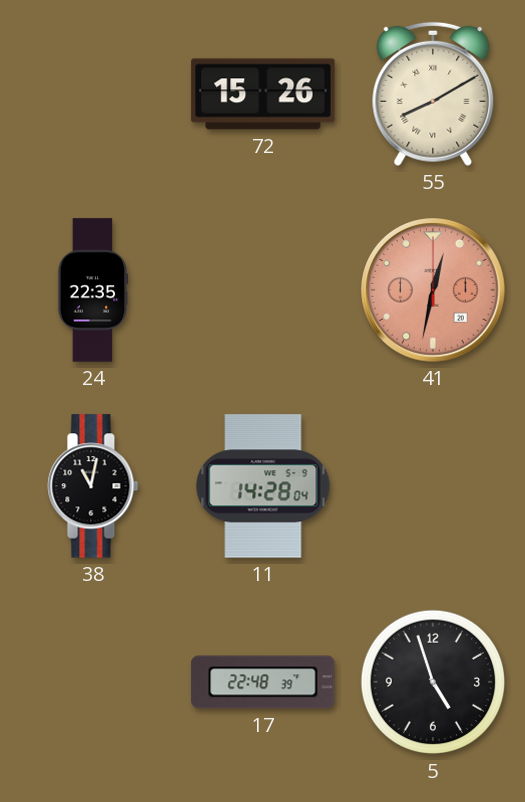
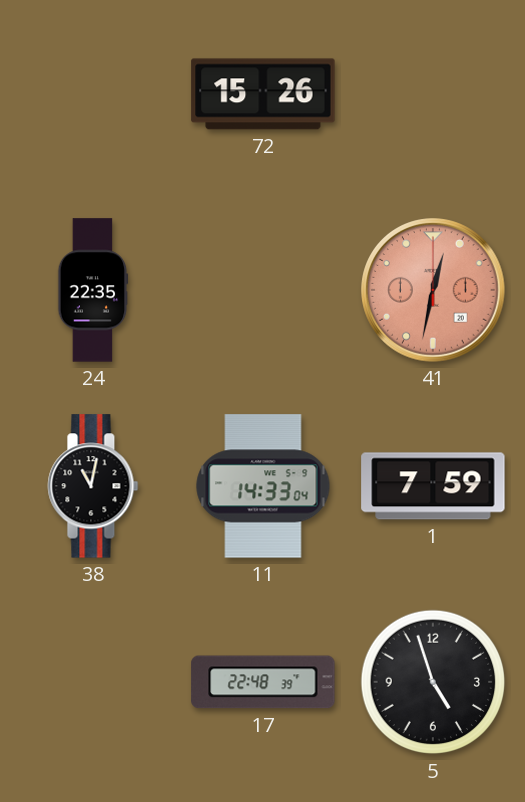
55: 8:10 -> none (433, 94)
11: 14:28 -> 14:33 (263, 486)
1: none -> 7:59 (433, 486)
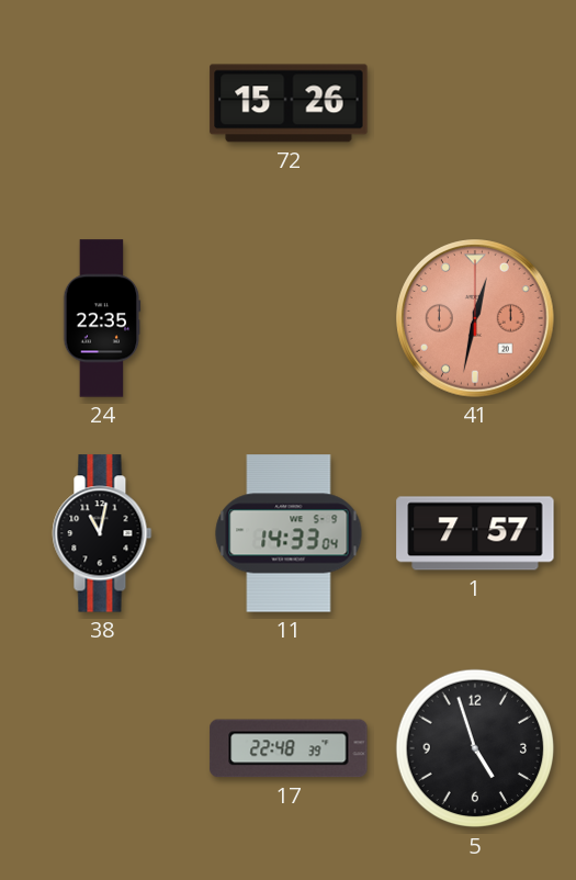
1: 7:59 -> 7:57 (475, 533)
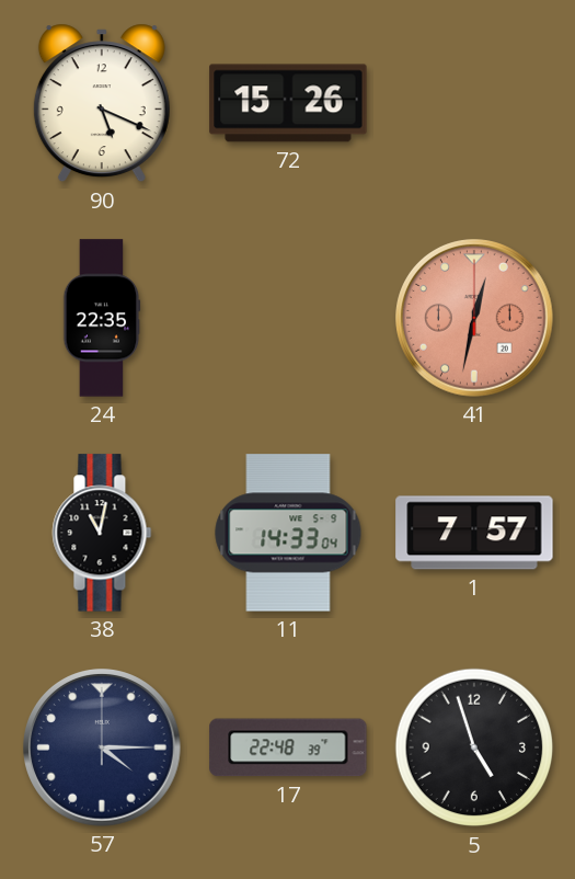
90: none -> 5:19 (102, 103)
57: none -> 4:15 (103, 749)
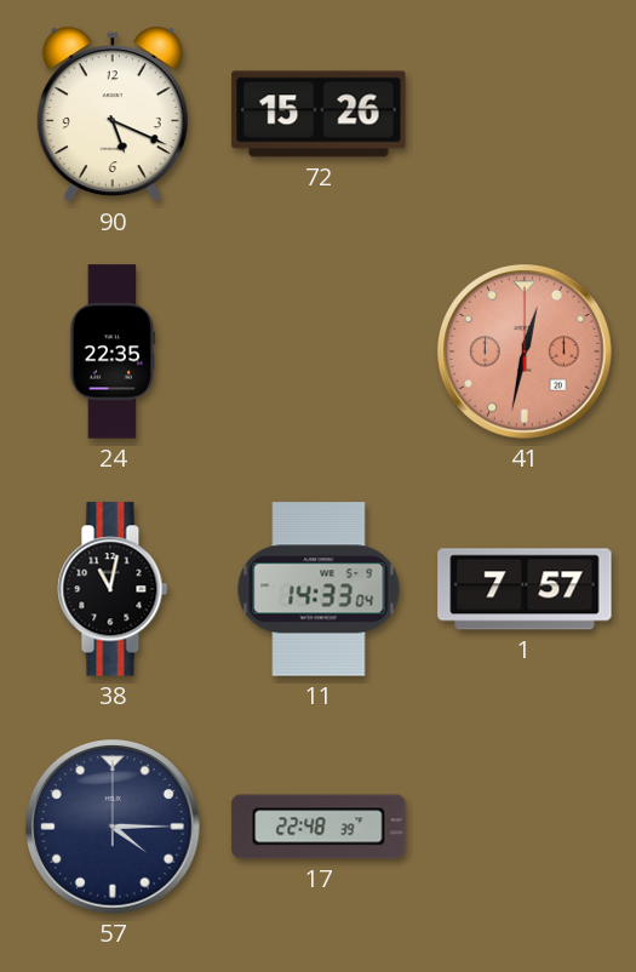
5: 4:57 -> none (474, 747)
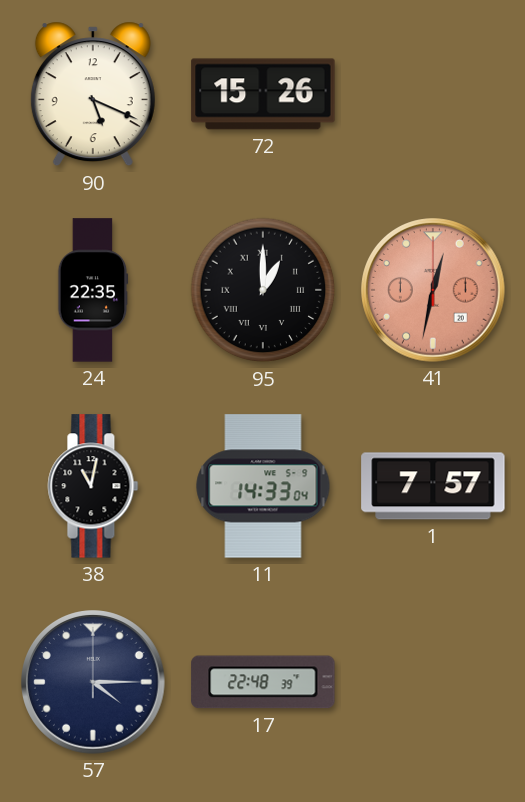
95: none -> 1:00 (263, 290)
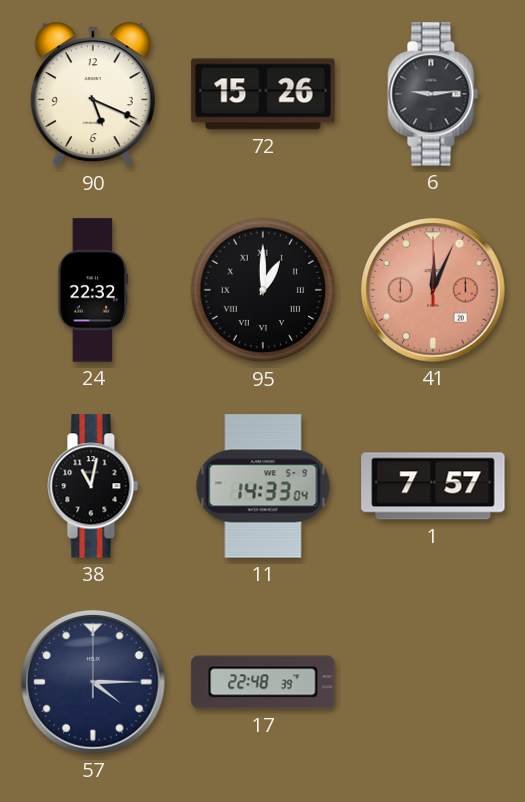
6: none -> 9:14 (433, 94)
24: 22:35 -> 22:32 (93, 290)
41: 12:32 -> 12:04 (434, 291)
